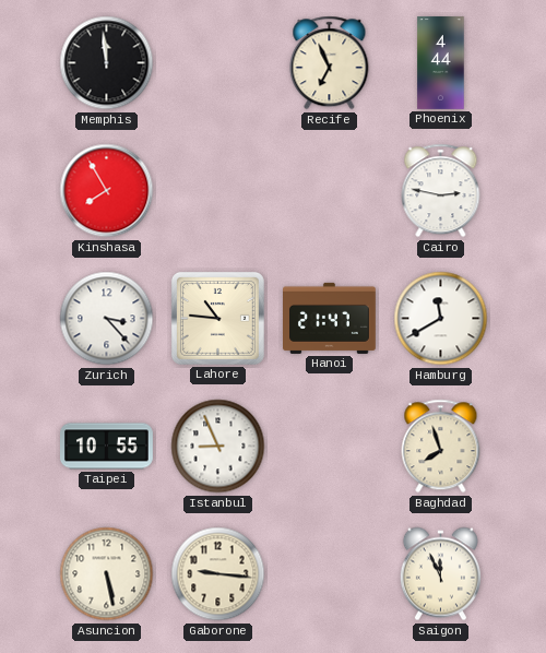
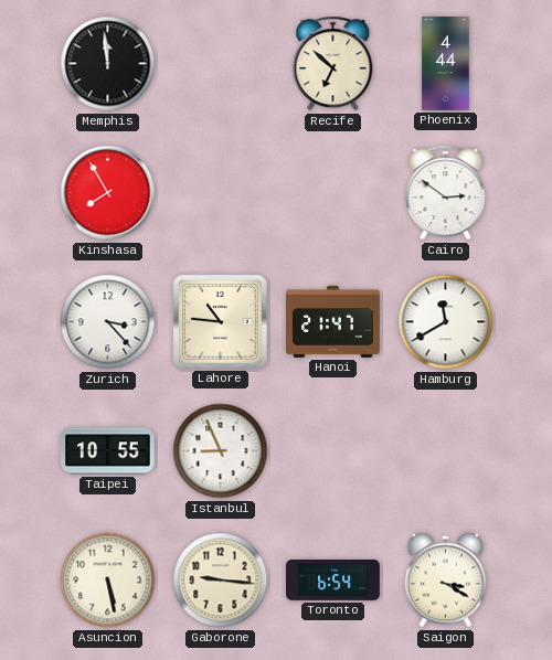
Recife: 6:56 -> 6:52 (333, 64)
Cairo: 2:47 -> 2:51 (446, 193)
Baghdad: 7:57 -> none (441, 447)
Toronto: none -> 6:54 (333, 581)
Saigon: 11:56 -> 3:20 (445, 581)
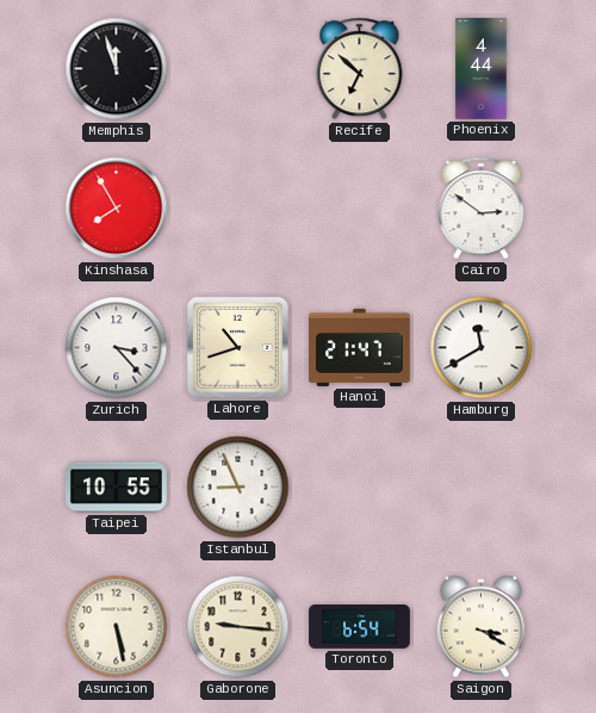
Memphis: 11:59 -> 11:57 (117, 69)
Lahore: 10:46 -> 10:42 (237, 347)
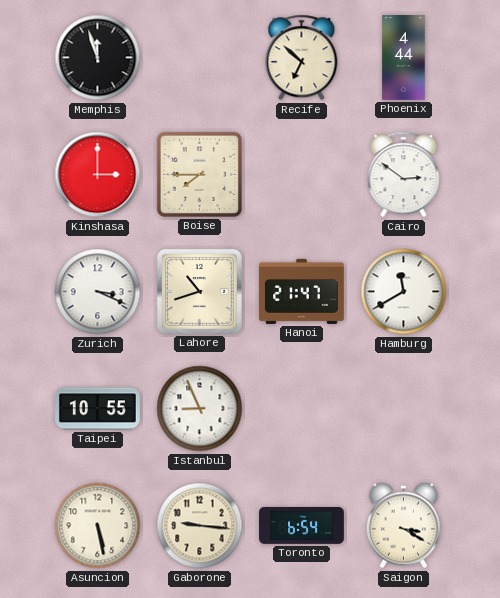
Kinshasa: 7:55 -> 3:00 (98, 175)
Boise: none -> 7:45 (199, 174)
Zurich: 3:23 -> 3:19 (98, 292)
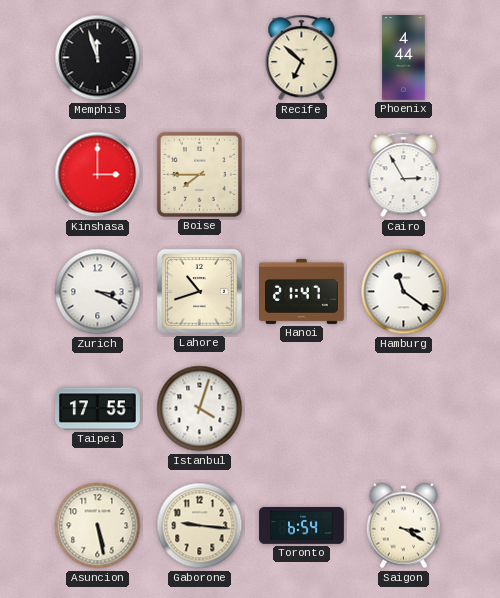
Cairo: 2:51 -> 2:55 (404, 175)
Hamburg: 11:40 -> 11:21 (404, 292)
Taipei: 10:55 -> 17:55 (98, 409)
Istanbul: 8:56 -> 4:03 (200, 409)
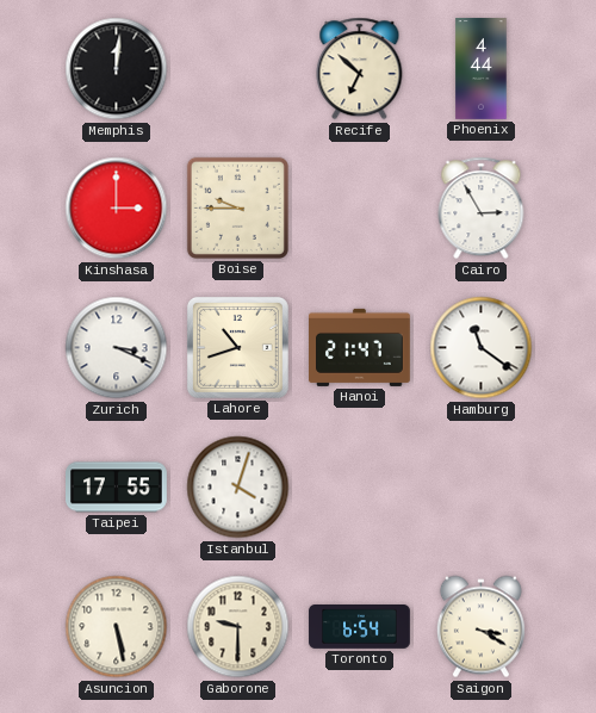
Memphis: 11:57 -> 12:01 (117, 69)
Boise: 7:45 -> 9:45 (237, 207)
Gaborone: 9:16 -> 9:30 (238, 627)
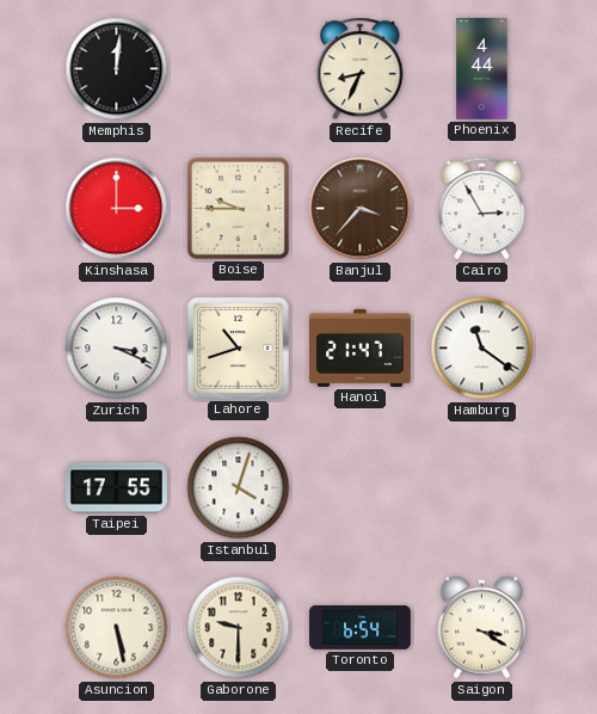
Recife: 6:52 -> 8:34 (361, 69)
Banjul: none -> 3:37 (361, 209)
